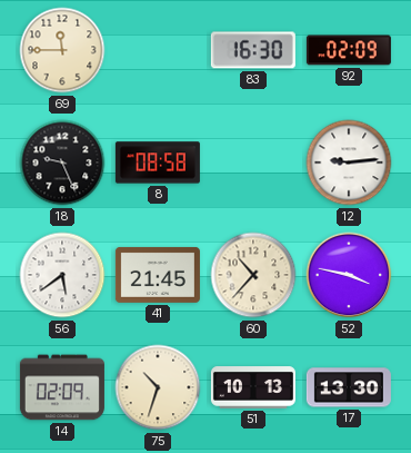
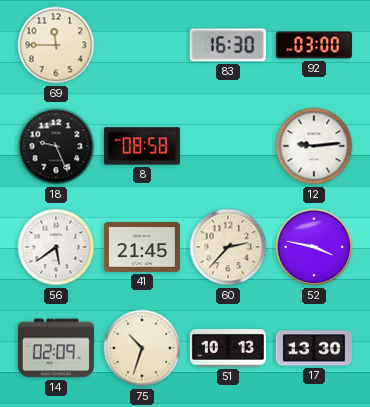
92: 02:09 -> 03:00 (314, 45)
60: 10:37 -> 2:37 (228, 247)
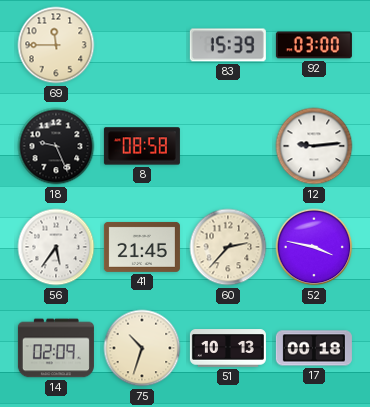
83: 16:30 -> 15:39 (228, 45)
56: 5:39 -> 5:36 (56, 247)
17: 13:30 -> 00:18 (314, 348)
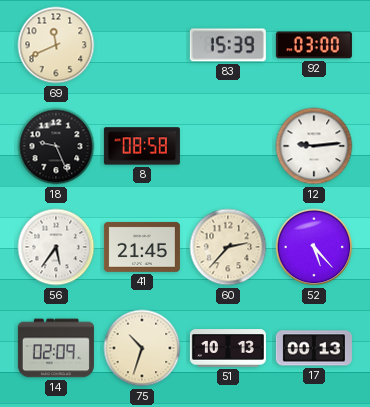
69: 11:45 -> 11:41 (56, 45)
52: 3:47 -> 5:23 (314, 247)
17: 00:18 -> 00:13 (314, 348)
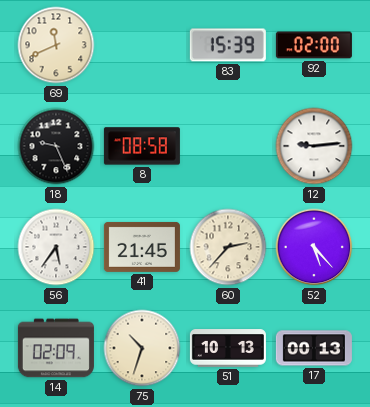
92: 03:00 -> 02:00 (314, 45)
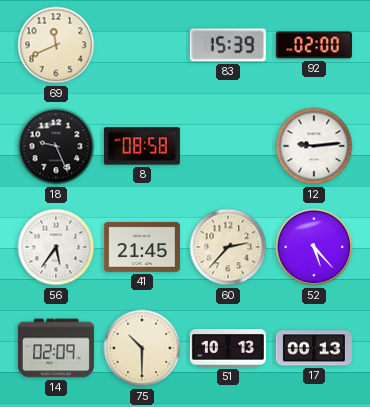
75: 10:33 -> 10:30 (142, 348)
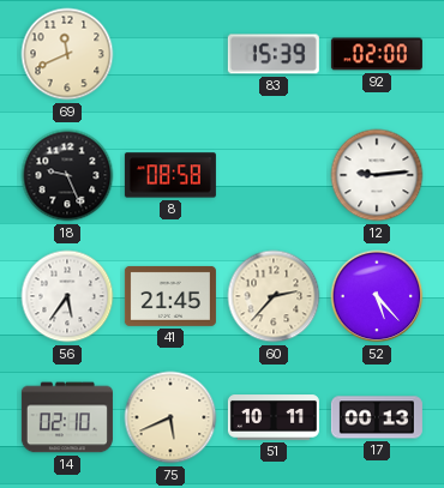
14: 02:09 -> 02:10 (67, 417)
75: 10:30 -> 5:41 (170, 417)
51: 10:13 -> 10:11 (274, 417)
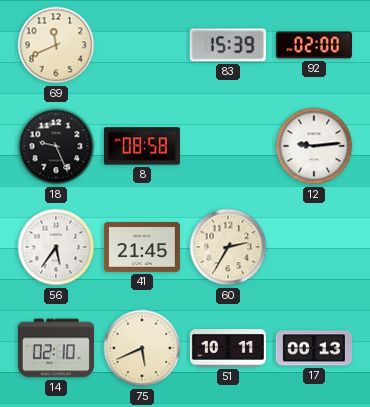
60: 2:37 -> 2:35 (228, 247)
52: 5:23 -> none (377, 296)
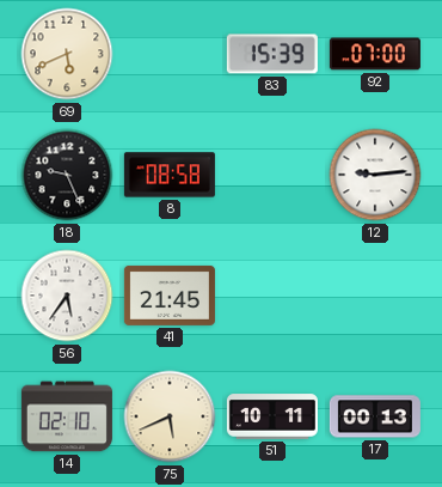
69: 11:41 -> 5:41 (67, 54)
92: 02:00 -> 07:00 (375, 54)
60: 2:35 -> none (228, 247)
